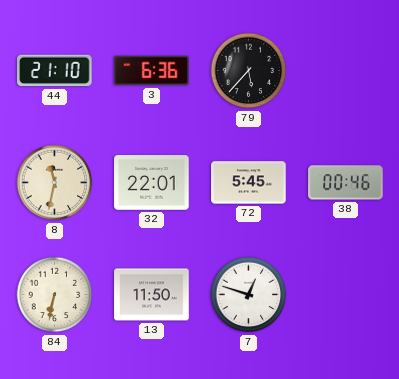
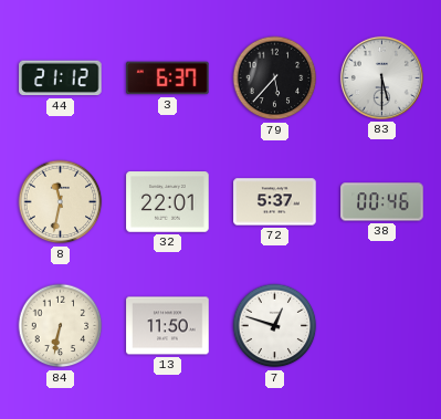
44: 21:10 -> 21:12 (61, 78)
3: 6:36 -> 6:37 (168, 78)
83: none -> 5:30 (381, 77)
72: 5:45 -> 5:37 (275, 202)
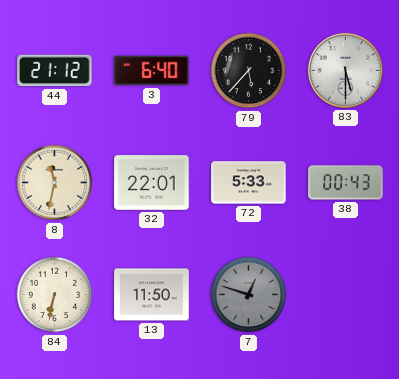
3: 6:37 -> 6:40 (152, 71)
72: 5:37 -> 5:33 (249, 183)
38: 00:46 -> 00:43 (346, 183)
7 dial: white -> grey (249, 295)
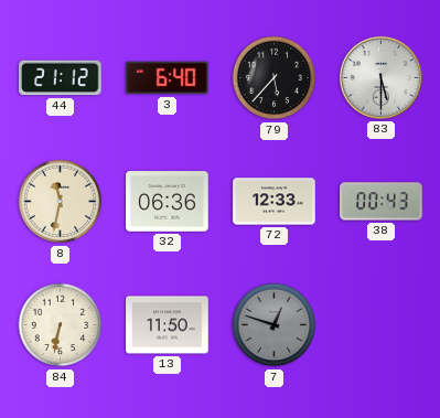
32: 22:01 -> 06:36 (168, 202)
72: 5:33 -> 12:33 (275, 202)
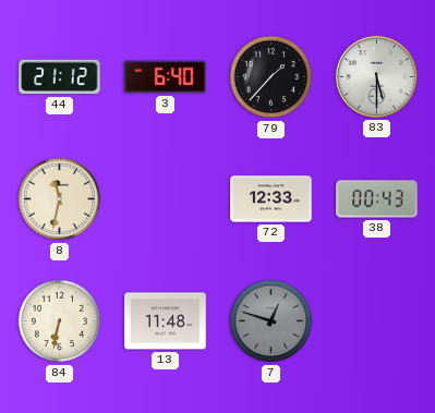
79: 5:37 -> 1:37 (271, 77)
32: 06:36 -> none (168, 202)
13: 11:50 -> 11:48 (166, 321)
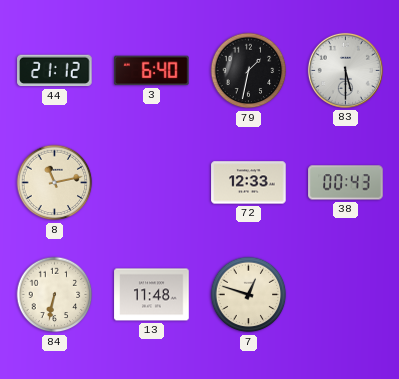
79: 1:37 -> 1:32 (249, 71)
8: 11:32 -> 11:13 (55, 183)
7 dial: grey -> cream (249, 295)
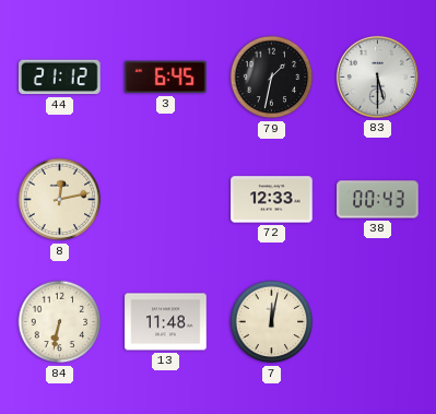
3: 6:40 -> 6:45 (166, 78)
8: 11:13 -> 12:13 (60, 200)
7: 12:48 -> 12:02 (272, 322)
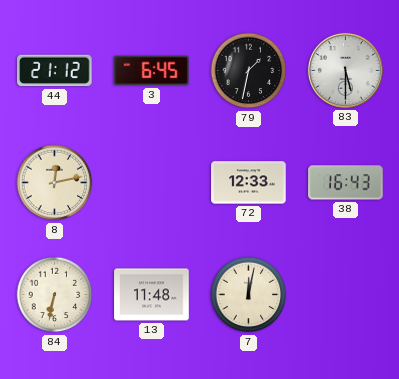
38: 00:43 -> 16:43 (346, 183)
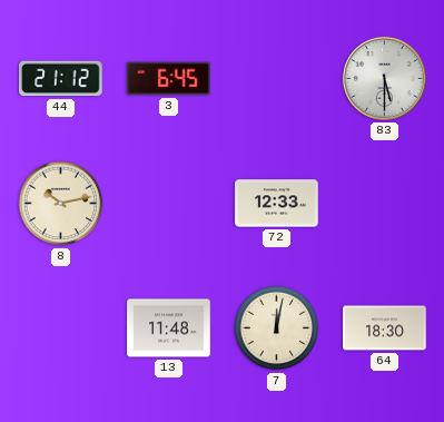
79: 1:32 -> none (249, 71)
8: 12:13 -> 10:13 (61, 204)
38: 16:43 -> none (346, 183)
84: 6:32 -> none (55, 295)
64: none -> 18:30 (385, 328)
